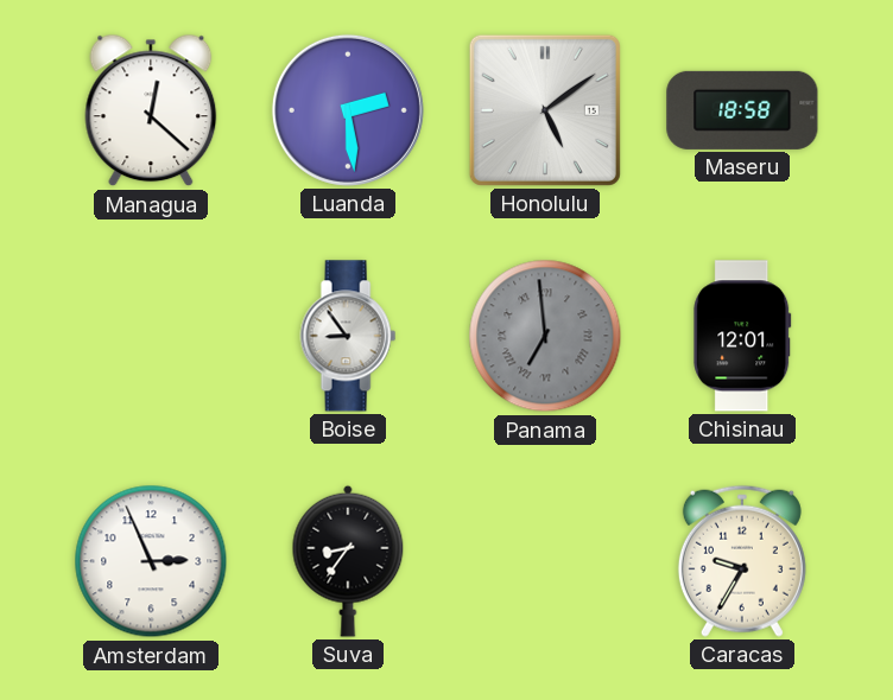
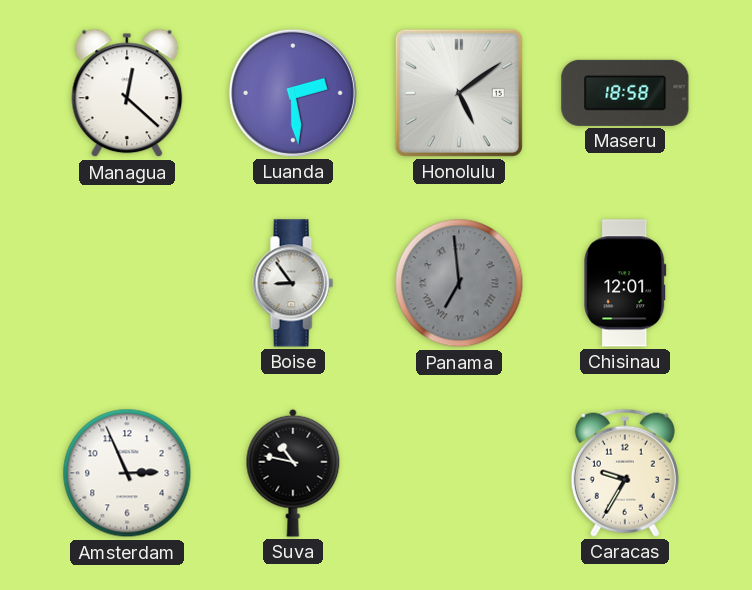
Suva: 8:36 -> 10:47 (293, 473)
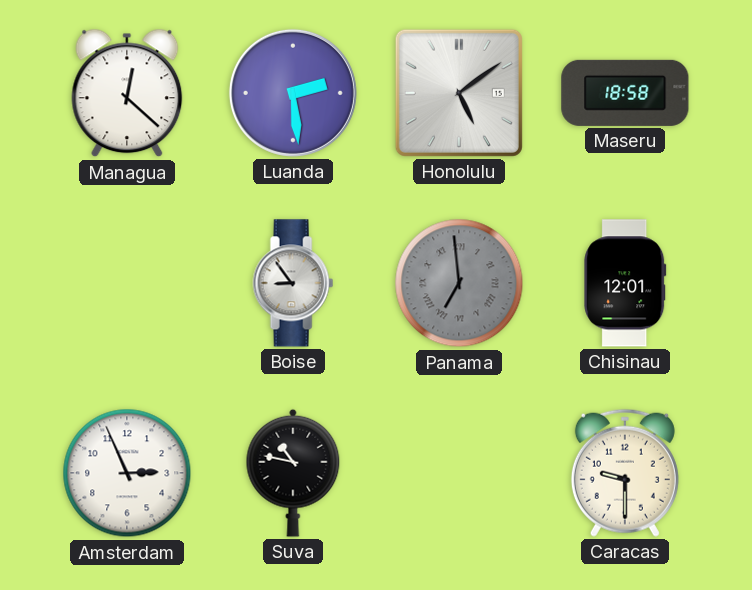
Caracas: 9:35 -> 9:30 (625, 473)
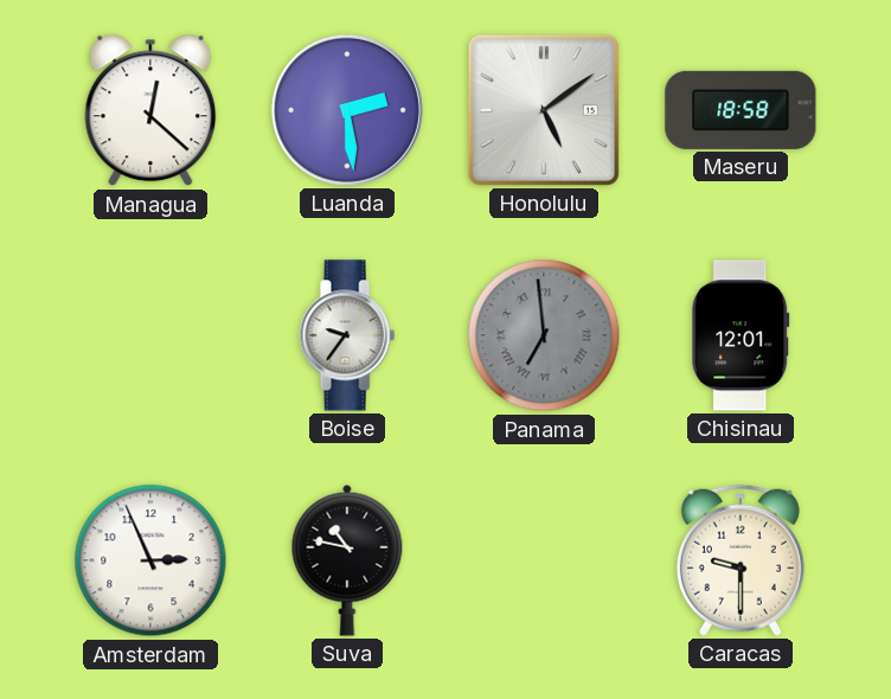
Boise: 8:54 -> 9:36 (347, 335)
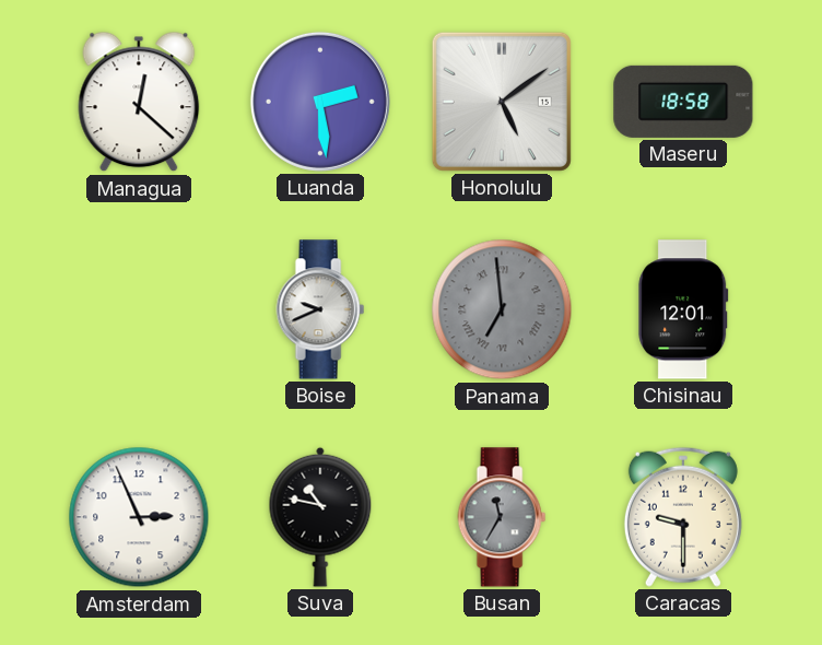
Boise: 9:36 -> 9:41 (320, 309)
Busan: none -> 11:35 (502, 517)
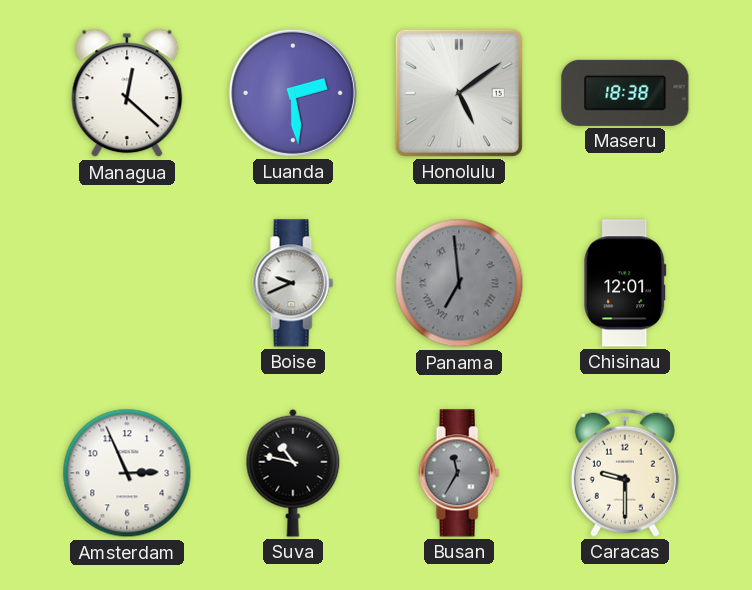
Maseru: 18:58 -> 18:38 (625, 93)
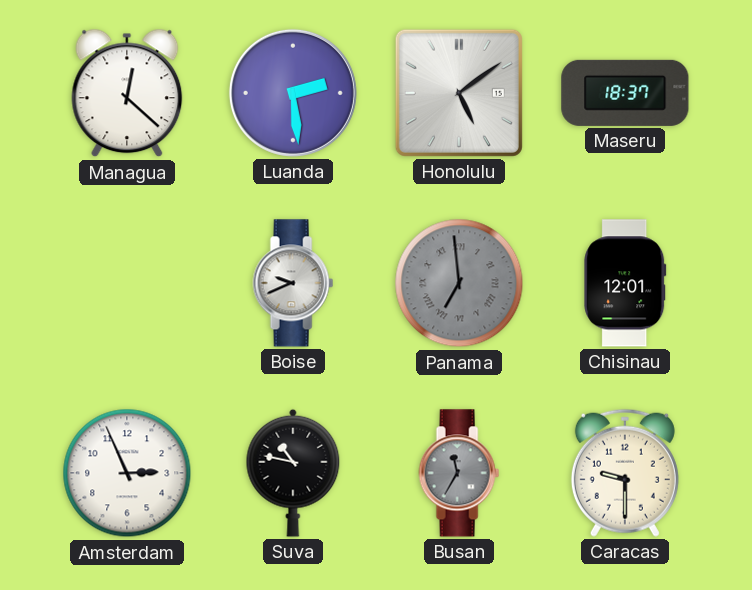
Maseru: 18:38 -> 18:37 (625, 93)
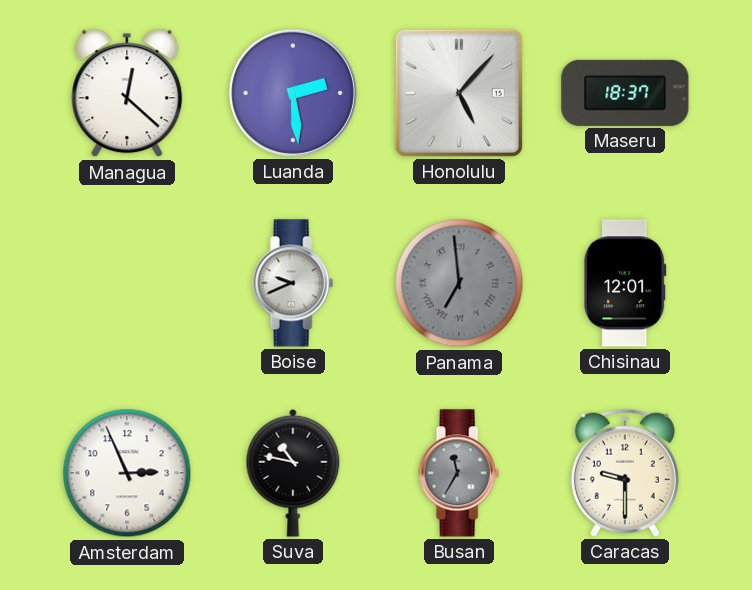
Honolulu: 5:09 -> 5:07 (459, 93)
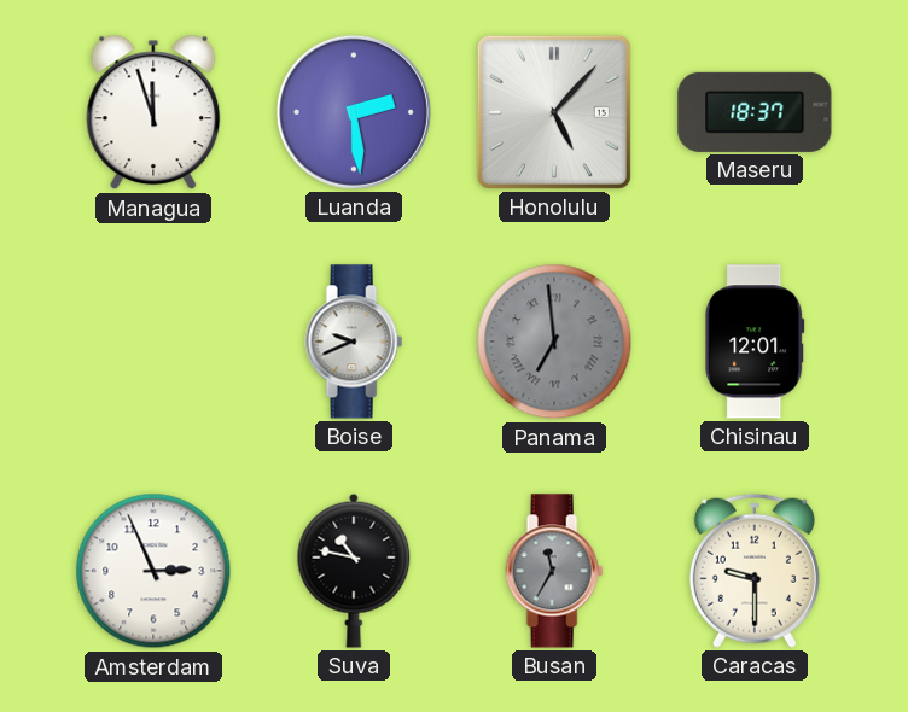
Managua: 12:22 -> 11:57 (153, 112)
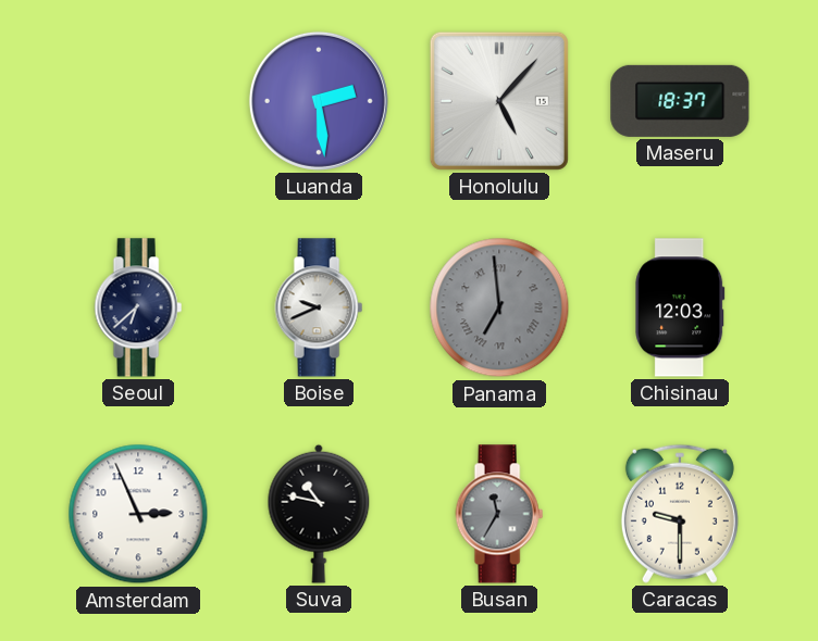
Managua: 11:57 -> none (153, 112)
Seoul: none -> 6:38 (138, 307)
Chisinau: 12:01 -> 12:03 (680, 307)
